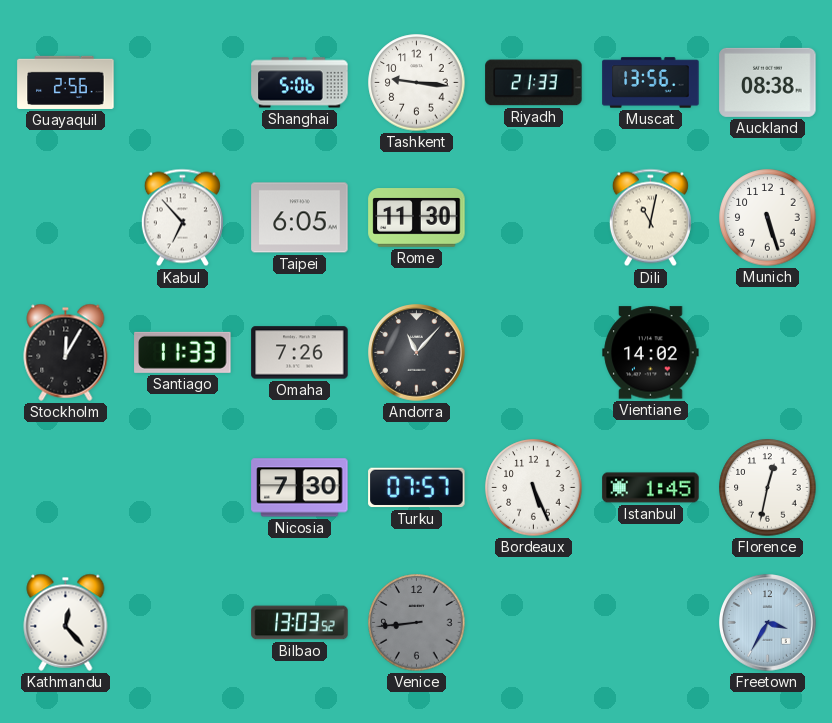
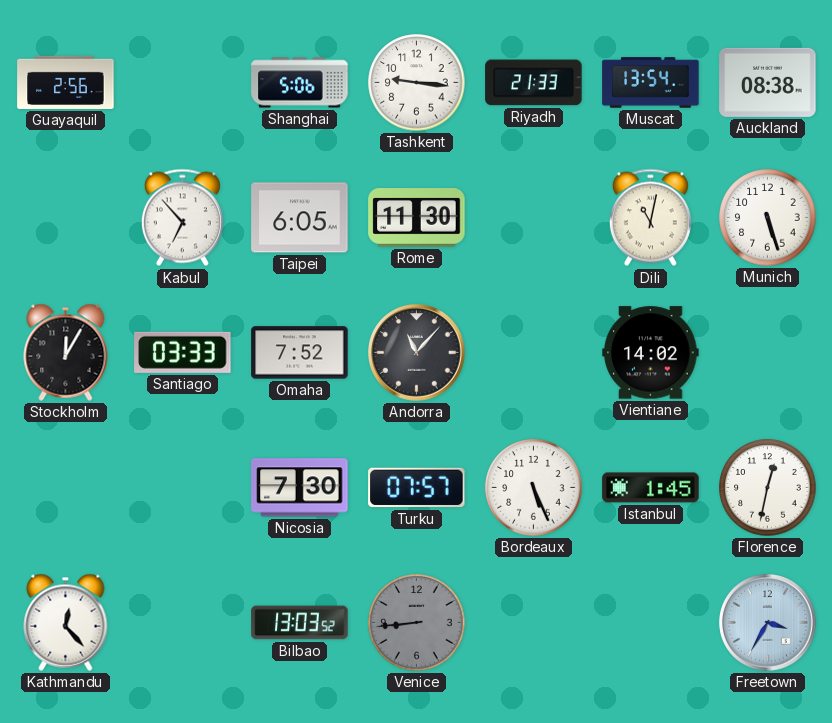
Muscat: 13:56 -> 13:54 (651, 83)
Santiago: 11:33 -> 03:33 (183, 352)
Omaha: 7:26 -> 7:52 (300, 353)
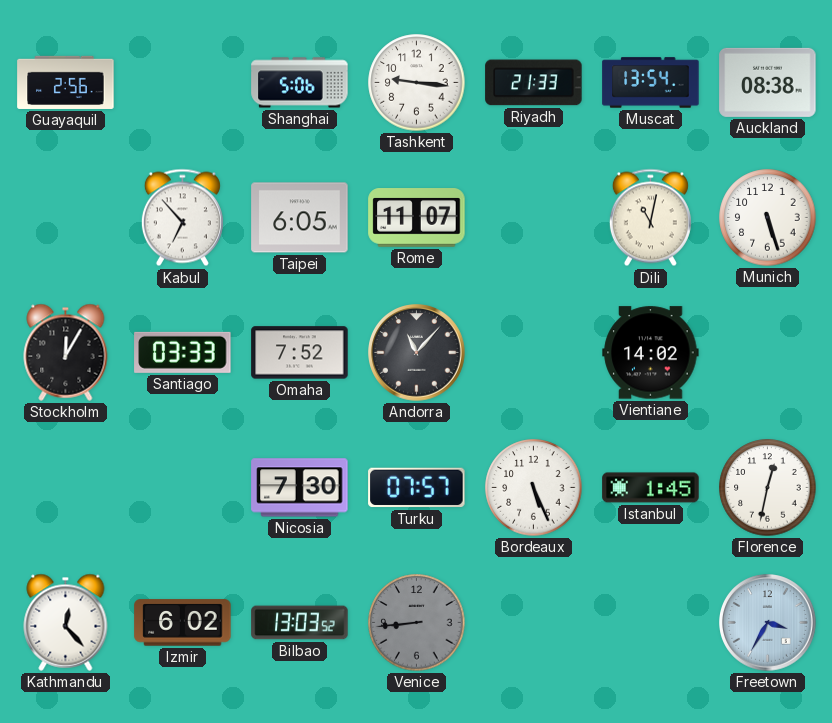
Rome: 11:30 -> 11:07 (417, 218)
Izmir: none -> 6:02 (183, 623)
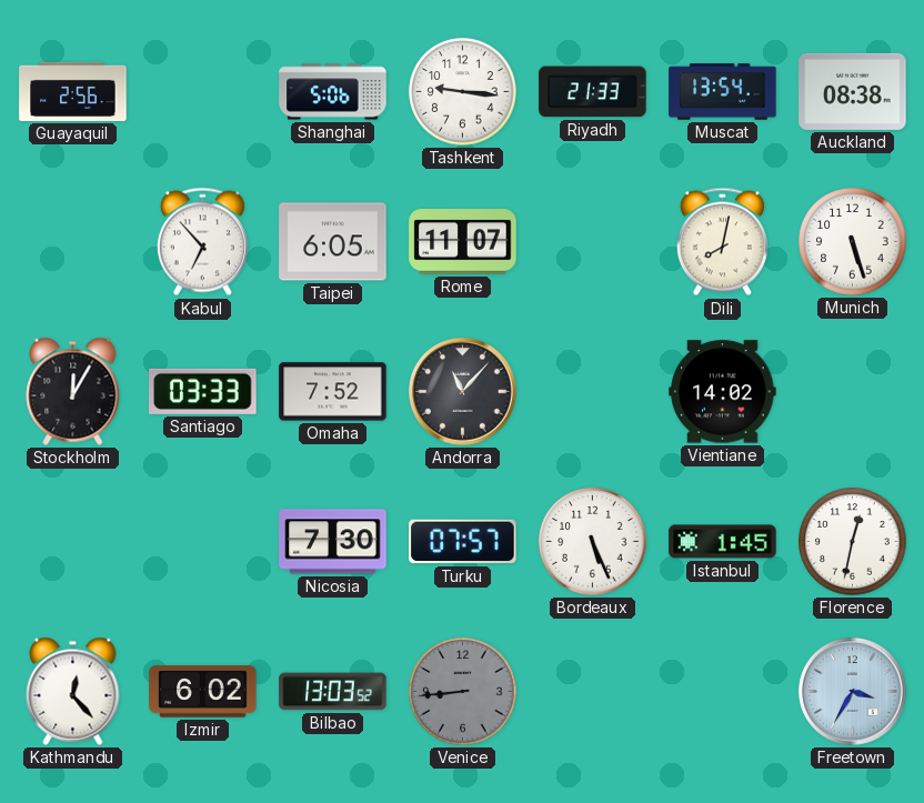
Dili: 11:02 -> 8:02 (722, 242)
